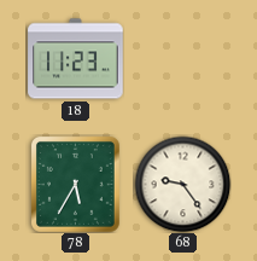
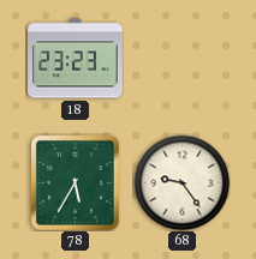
18: 11:23 -> 23:23 (76, 59)
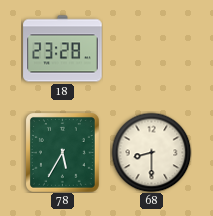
18: 23:23 -> 23:28 (63, 49)
68: 9:24 -> 8:30 (151, 152)
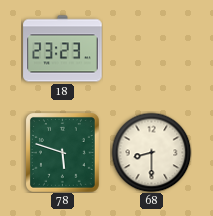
18: 23:28 -> 23:23 (63, 49)
78: 5:35 -> 5:48 (62, 152)
